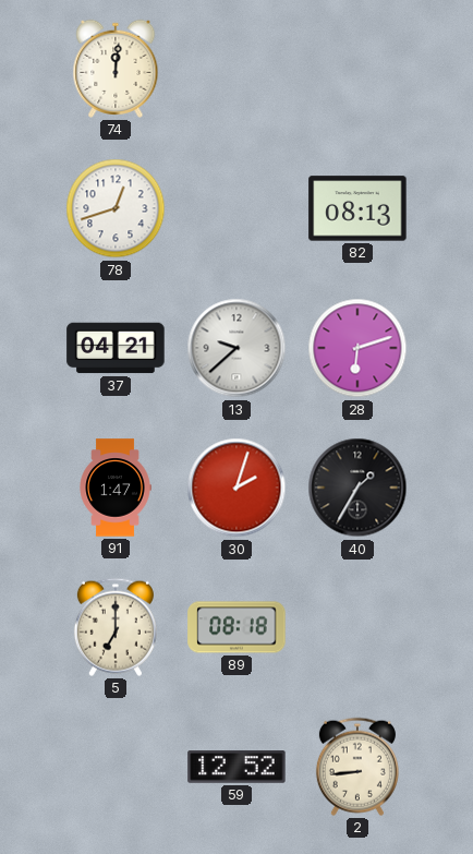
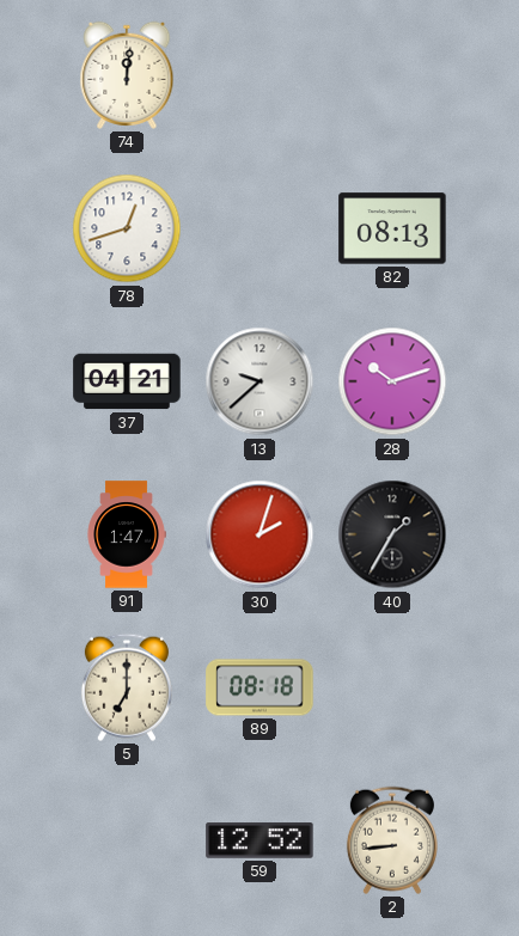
28: 6:12 -> 10:12 (392, 381)
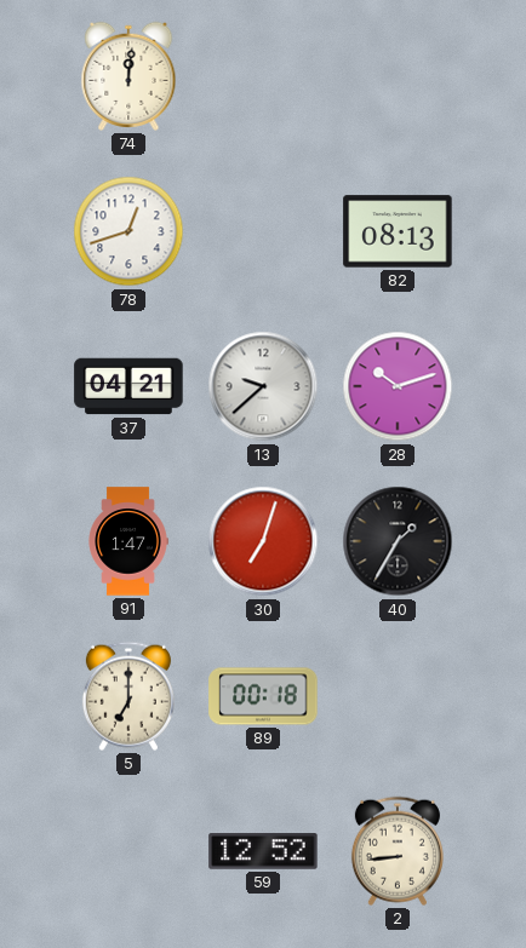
30: 2:03 -> 7:03 (263, 541)
89: 08:18 -> 00:18 (263, 696)
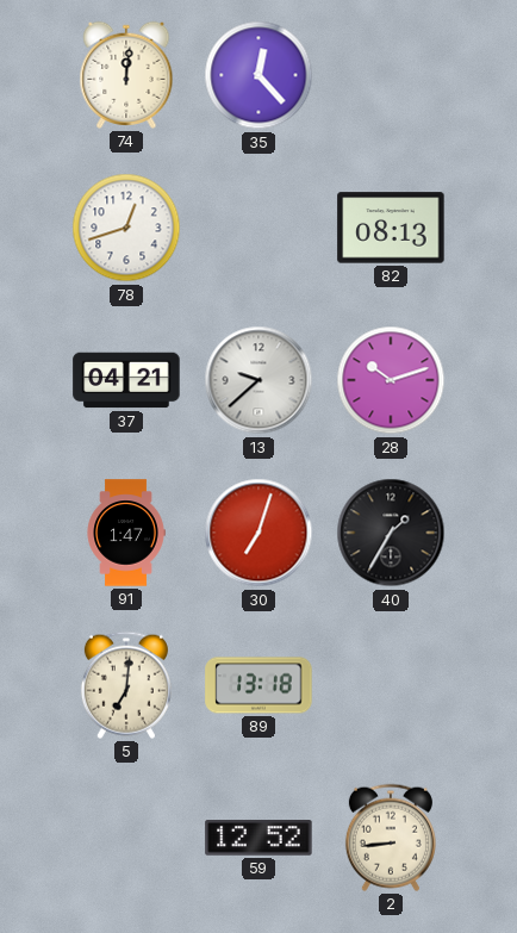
35: none -> 12:23 (258, 75)
5: 7:00 -> 7:01 (126, 685)
89: 00:18 -> 13:18 (258, 685)
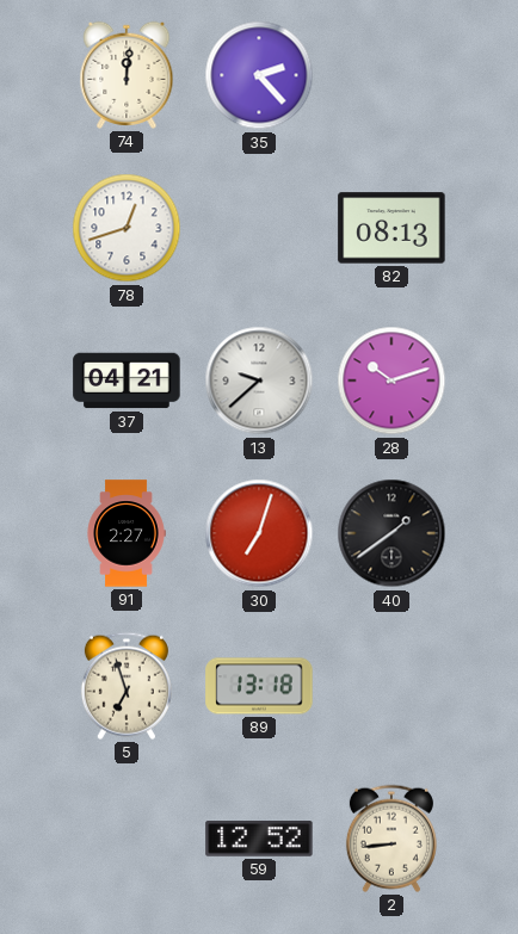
35: 12:23 -> 2:23 (259, 75)
91: 1:47 -> 2:27 (127, 533)
40: 1:35 -> 1:39 (391, 533)
5: 7:01 -> 6:57 (127, 686)
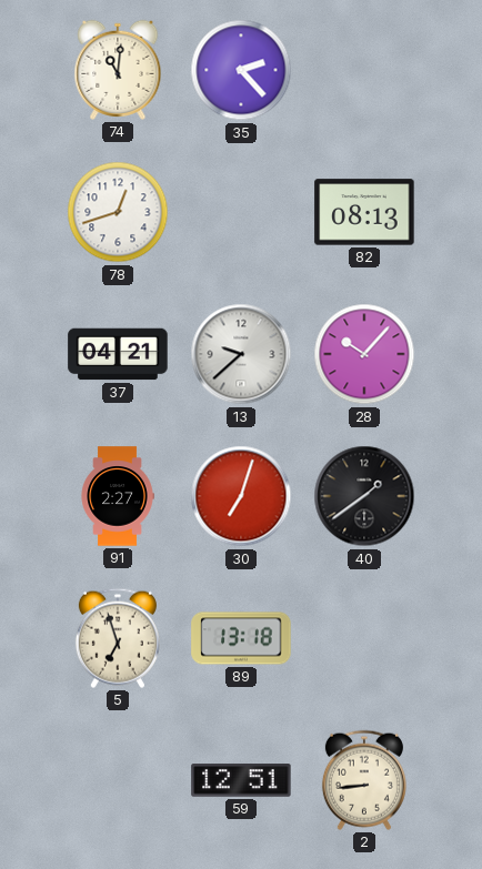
74: 12:01 -> 11:01 (118, 70)
28: 10:12 -> 10:07 (364, 354)
59: 12:52 -> 12:51 (241, 780)
